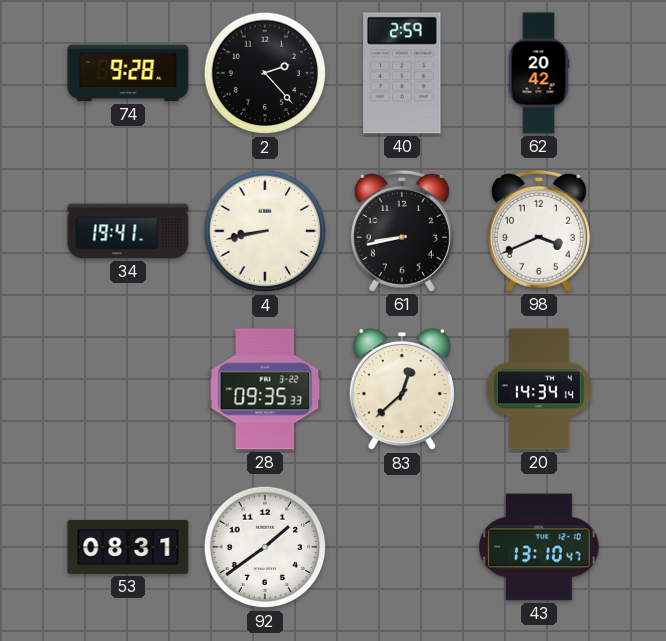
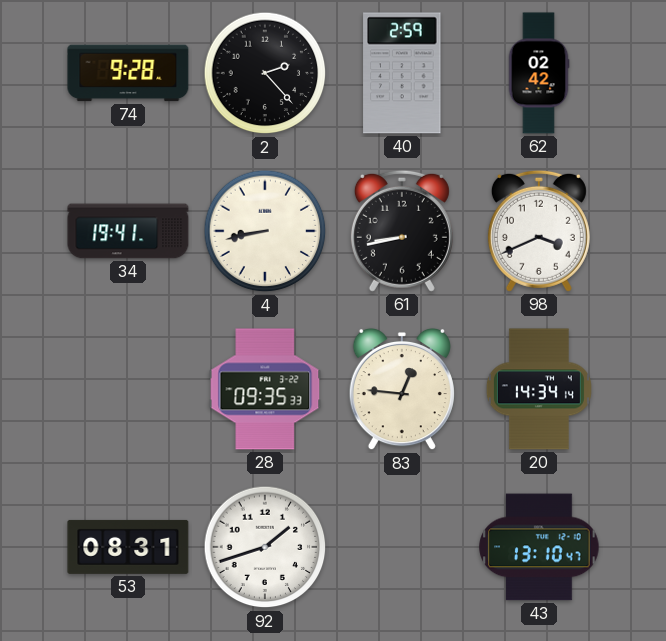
62: 20:42 -> 02:42 (539, 73)
83: 12:38 -> 12:46 (402, 389)
92: 1:39 -> 1:42 (265, 547)
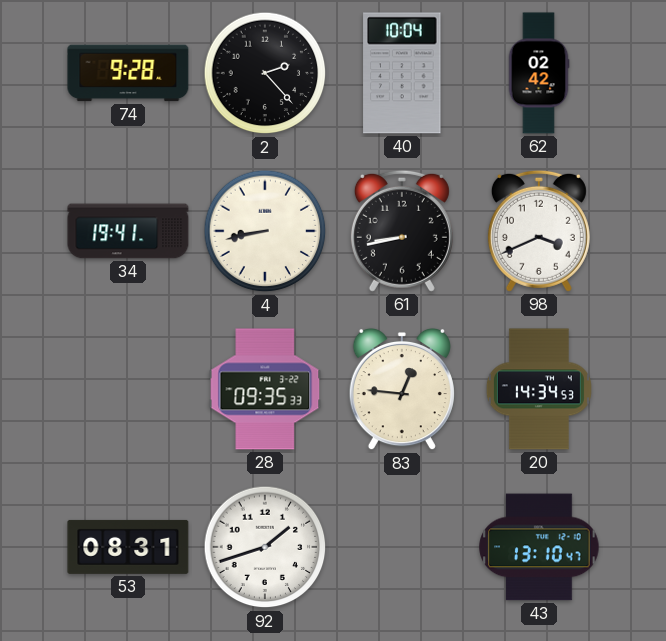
40: 2:59 -> 10:04 (402, 73)
20: 14:34:14 -> 14:34:53 (539, 389)
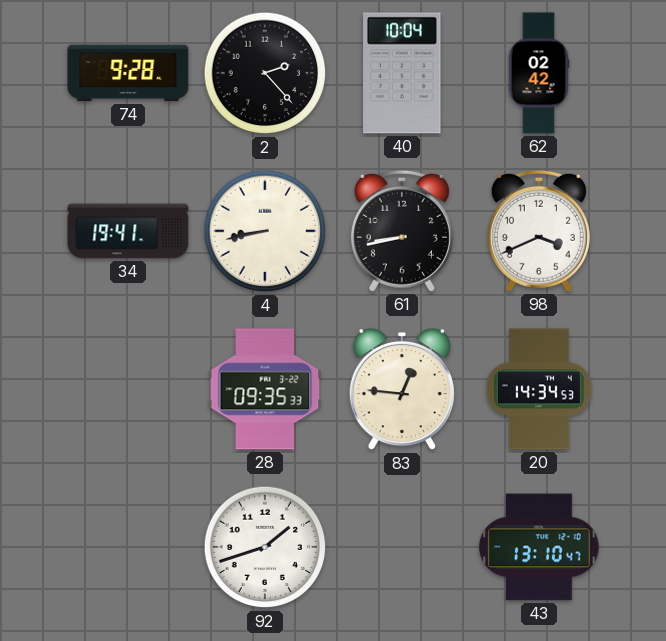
53: 08:31 -> none (128, 547)
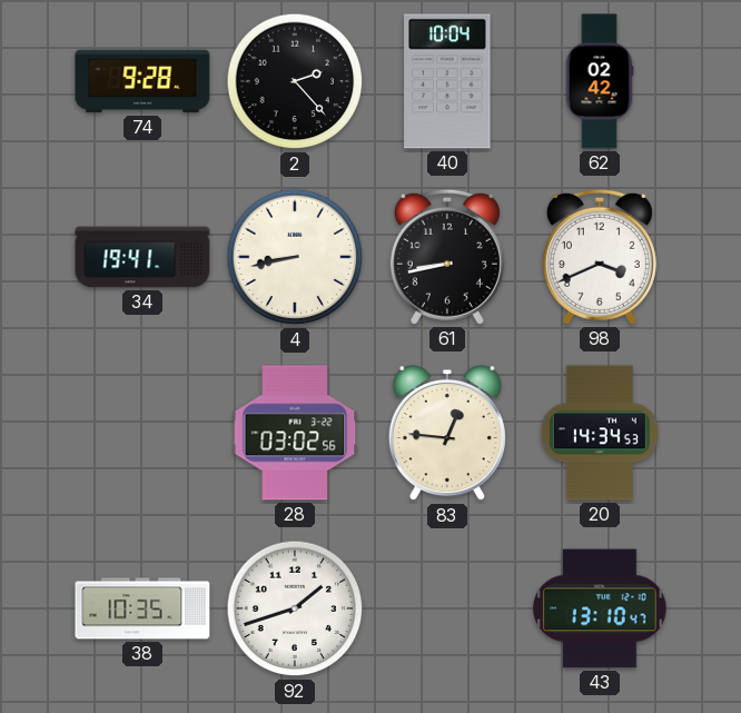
28: 09:35 -> 03:02 (295, 433)
38: none -> 10:35 (142, 608)
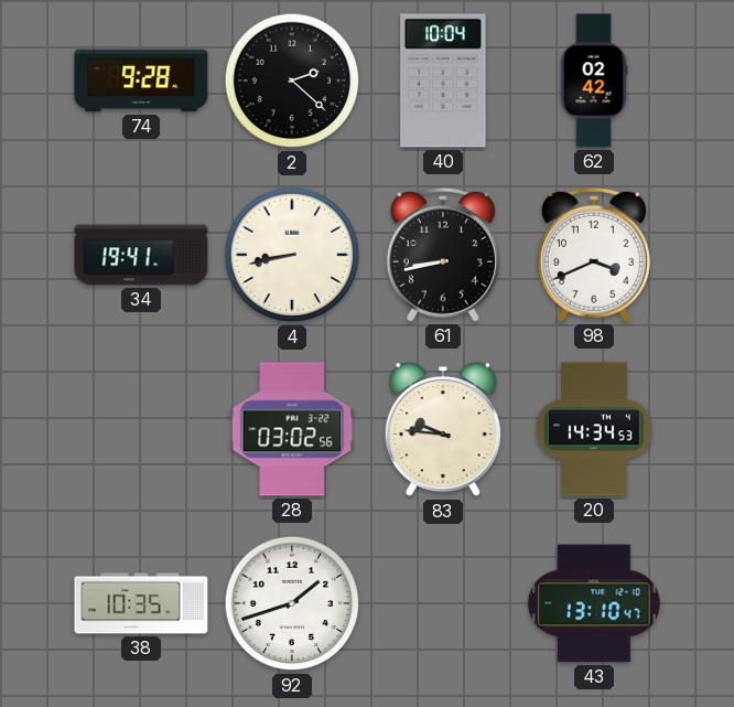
2: 2:23 -> 2:22 (292, 81)
83: 12:46 -> 9:46 (443, 429)
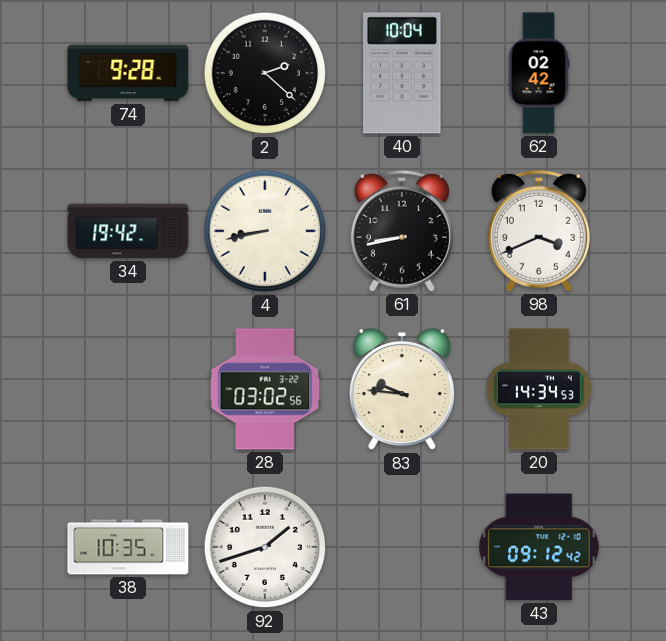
34: 19:41 -> 19:42 (128, 231)
43: 13:10 -> 09:12 (539, 547)
